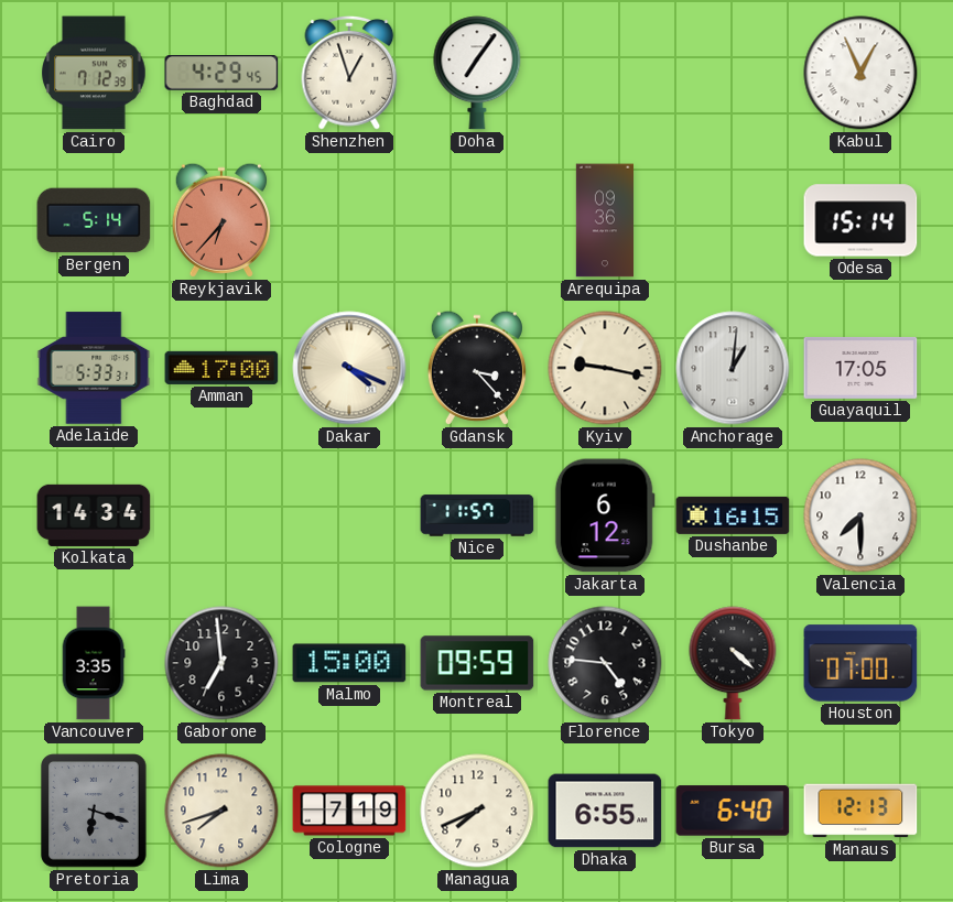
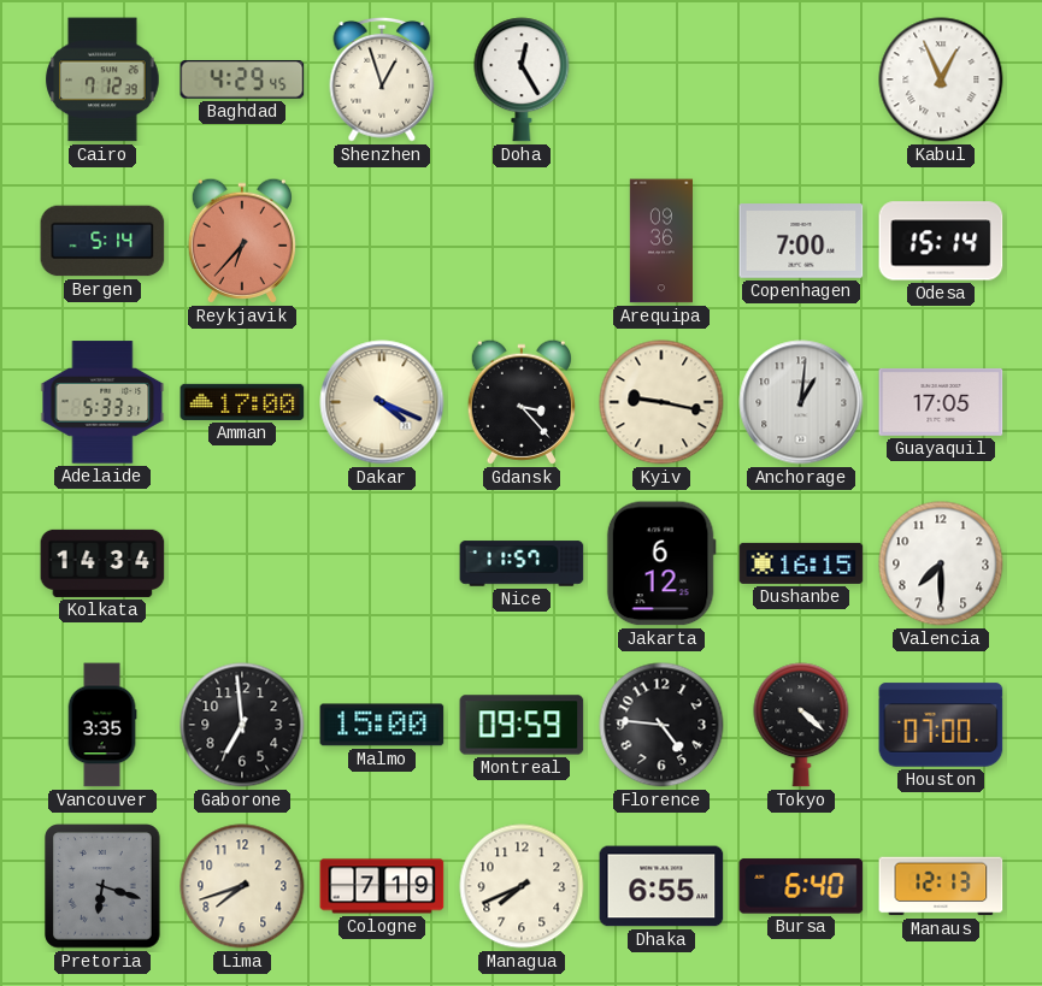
Doha: 7:06 -> 12:25 (522, 79)
Copenhagen: none -> 7:00 (801, 241)
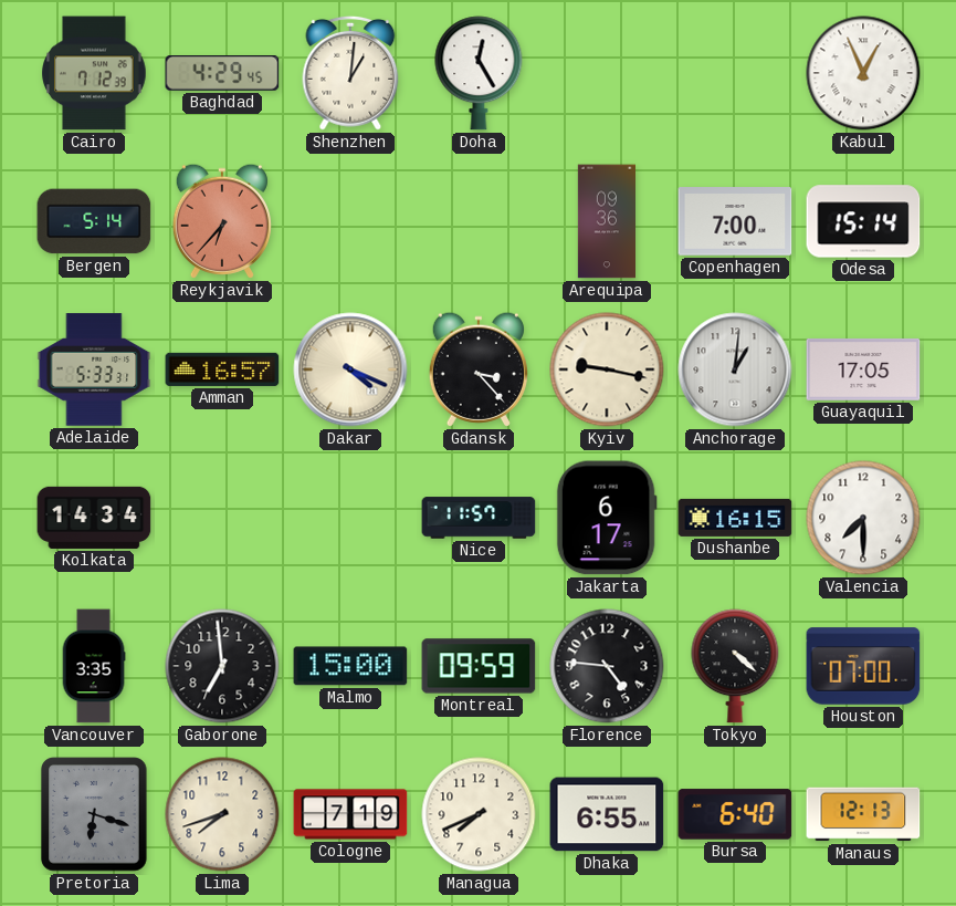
Shenzhen: 12:57 -> 1:01 (350, 73)
Amman: 17:00 -> 16:57 (222, 369)
Jakarta: 6:12 -> 6:17 (607, 518)
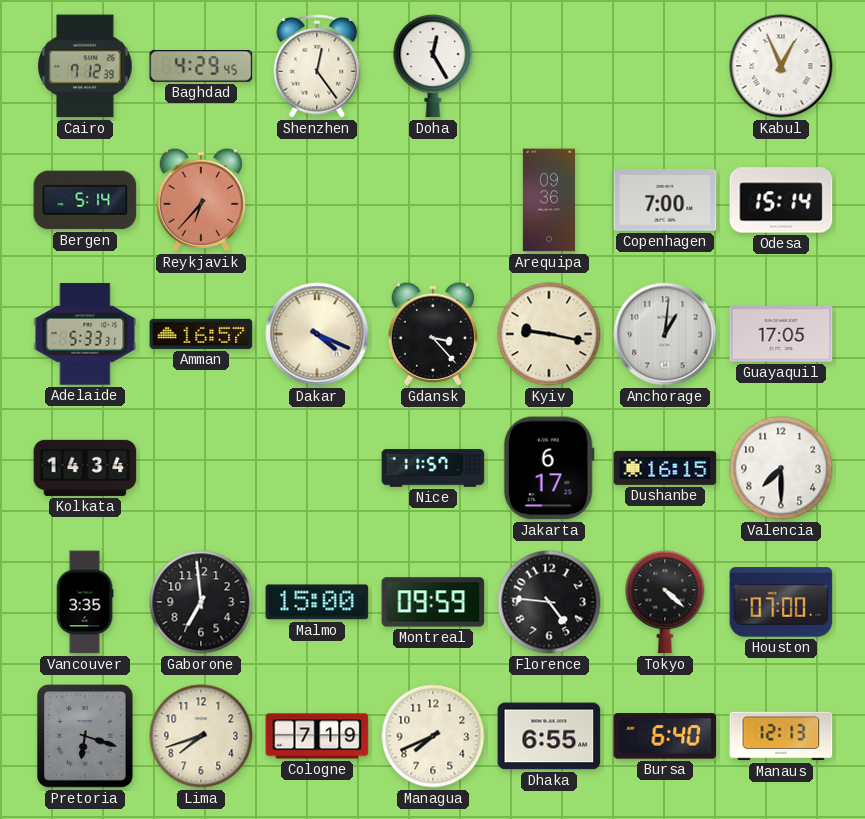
Shenzhen: 1:01 -> 12:24 (317, 66)
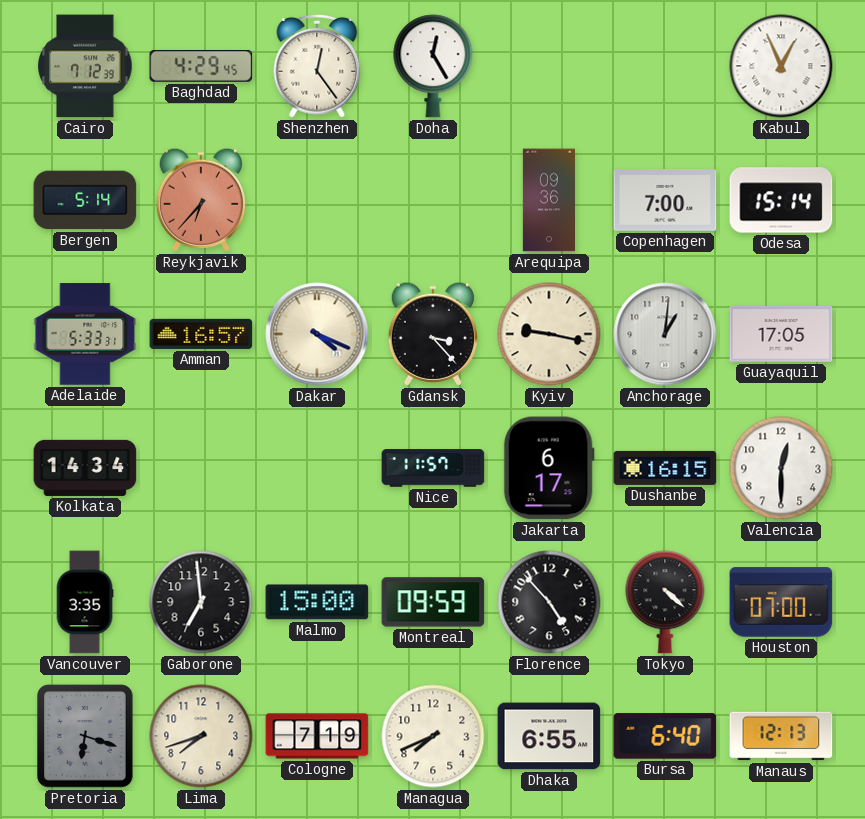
Valencia: 7:30 -> 12:30 (781, 468)
Florence: 4:46 -> 4:53 (549, 602)
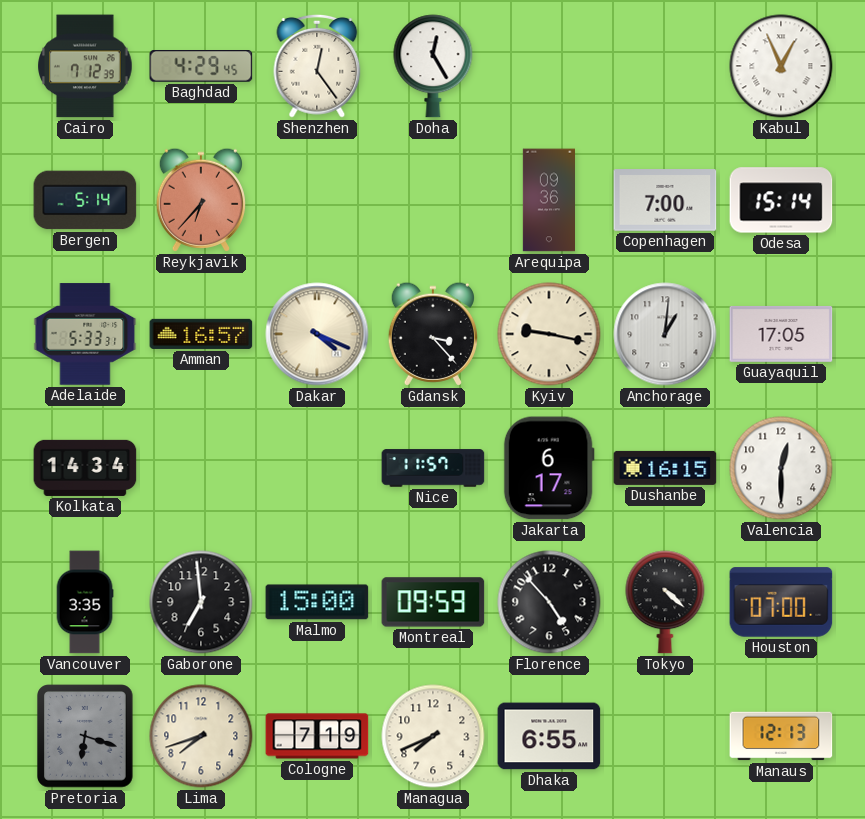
Bursa: 6:40 -> none (665, 736)
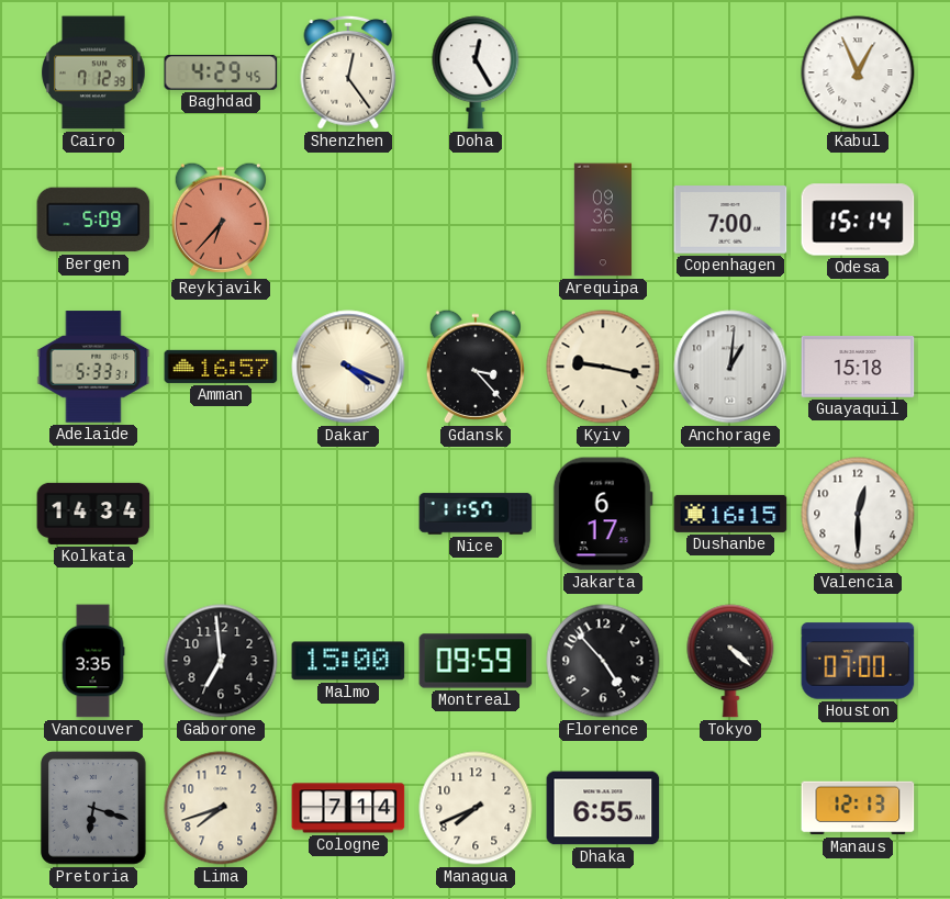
Bergen: 5:14 -> 5:09 (93, 220)
Guayaquil: 17:05 -> 15:18 (858, 367)
Cologne: 7:19 -> 7:14 (348, 808)
